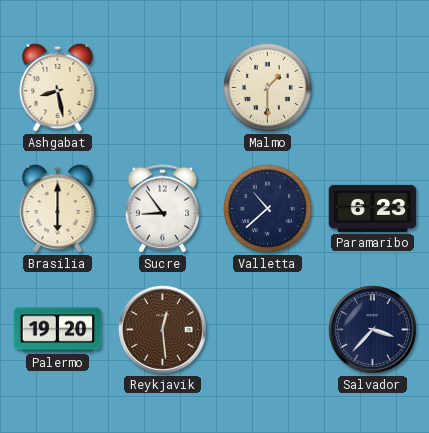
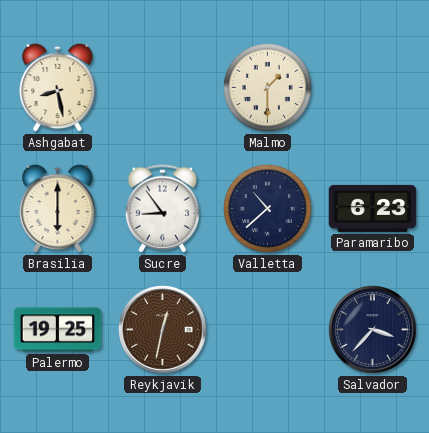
Palermo: 19:20 -> 19:25 (58, 330)
Reykjavik: 12:29 -> 12:32 (163, 330)
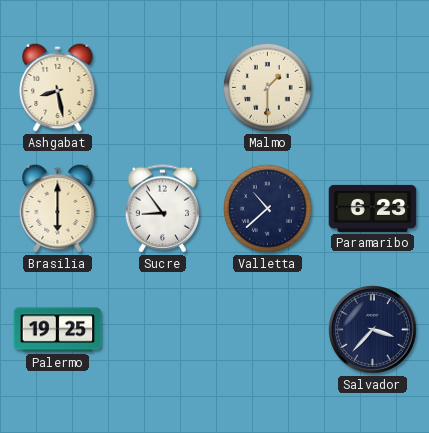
Reykjavik: 12:32 -> none (163, 330)
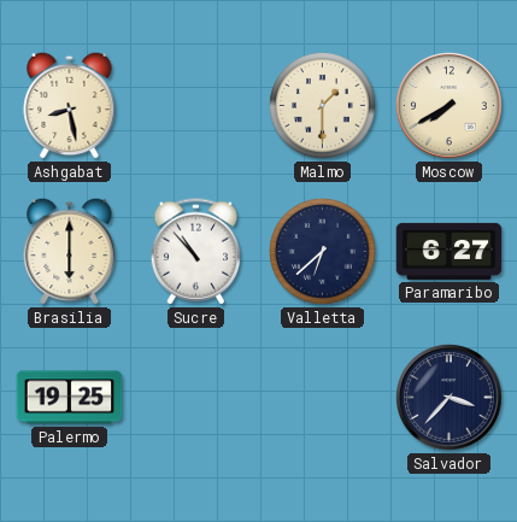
Moscow: none -> 7:40 (450, 106)
Sucre: 8:54 -> 10:53 (195, 252)
Valletta: 10:38 -> 6:38 (323, 251)
Paramaribo: 6:23 -> 6:27 (450, 251)
